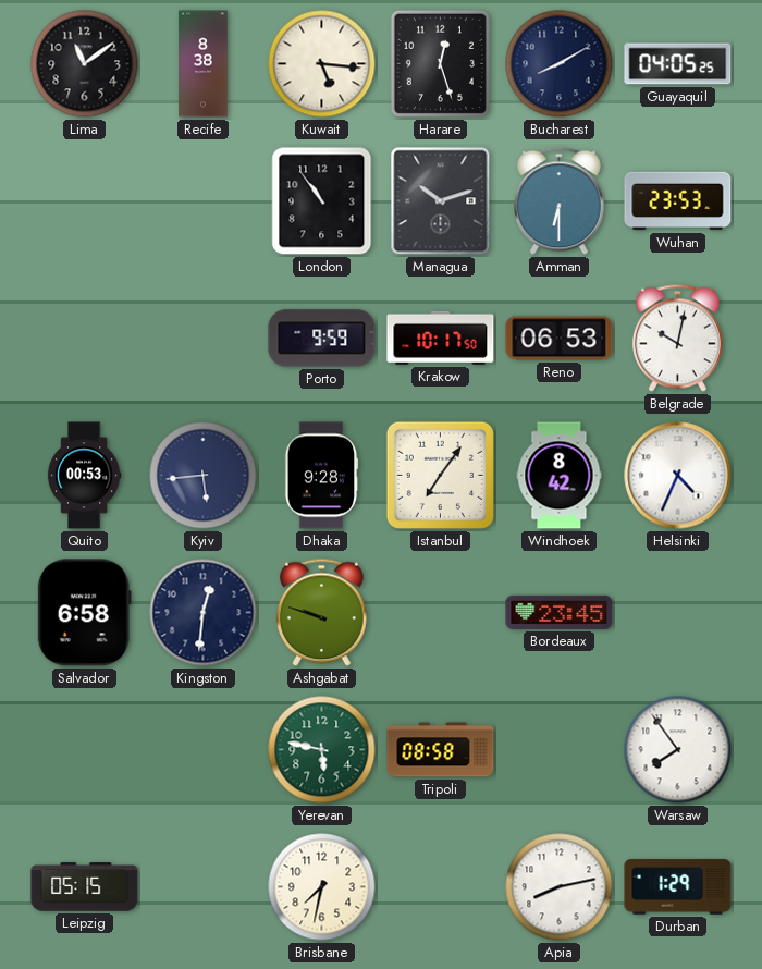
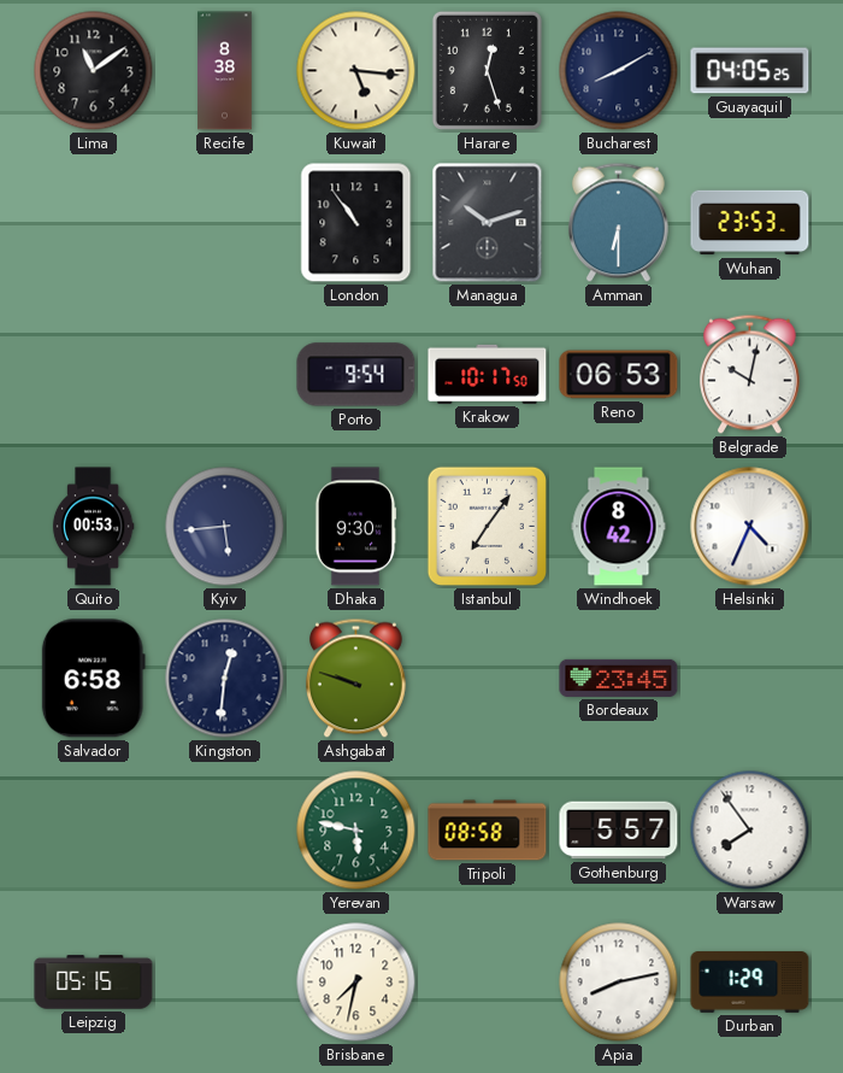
Porto: 9:59 -> 9:54 (356, 375)
Dhaka: 9:28 -> 9:30 (355, 527)
Gothenburg: none -> 5:57 (619, 831)
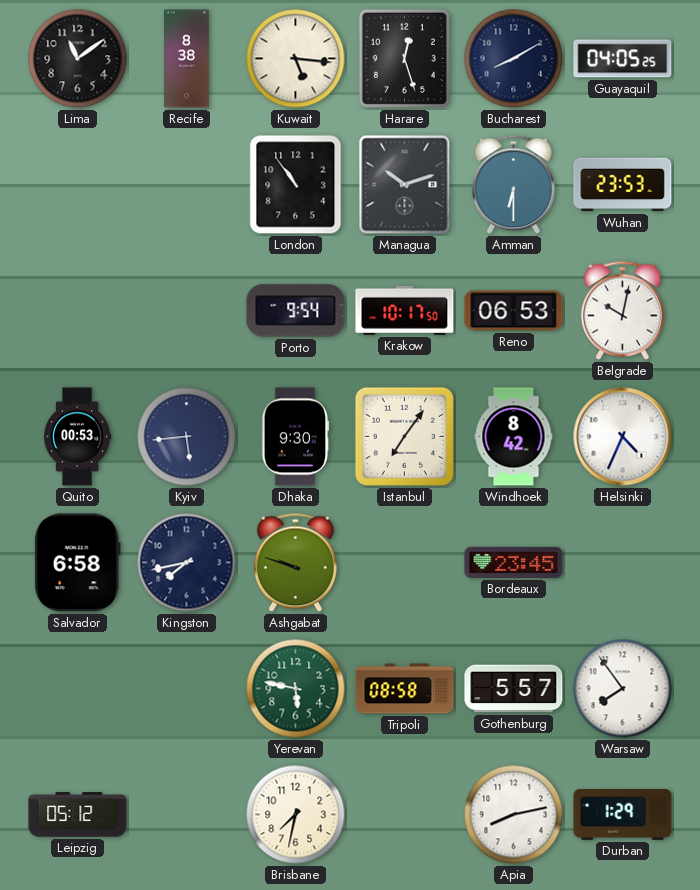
Kingston: 12:31 -> 7:43 (187, 563)
Leipzig: 05:15 -> 05:12 (78, 815)
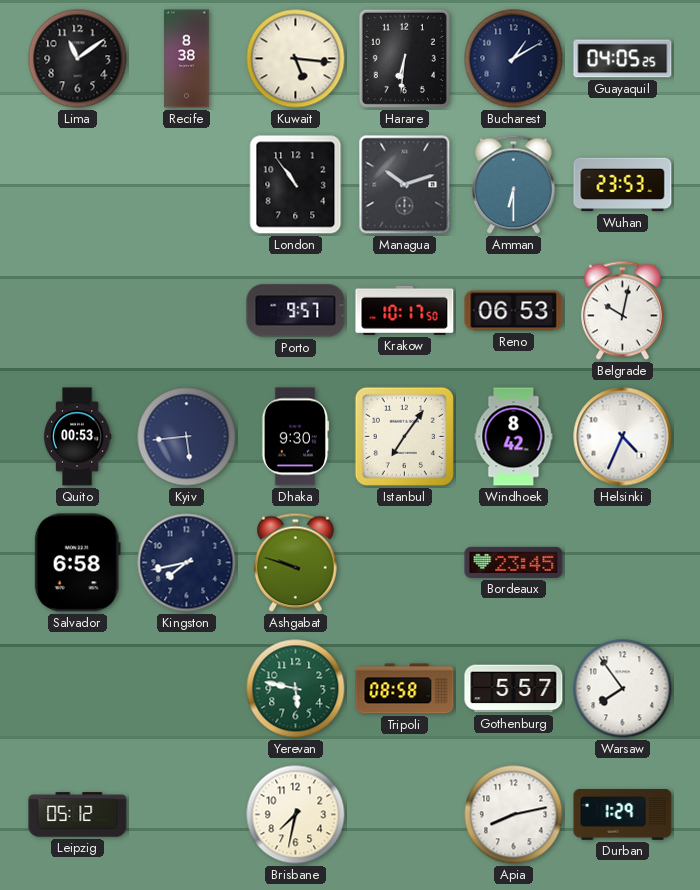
Harare: 12:27 -> 6:31 (404, 58)
Bucharest: 8:10 -> 1:10 (514, 59)
Porto: 9:54 -> 9:57 (296, 311)
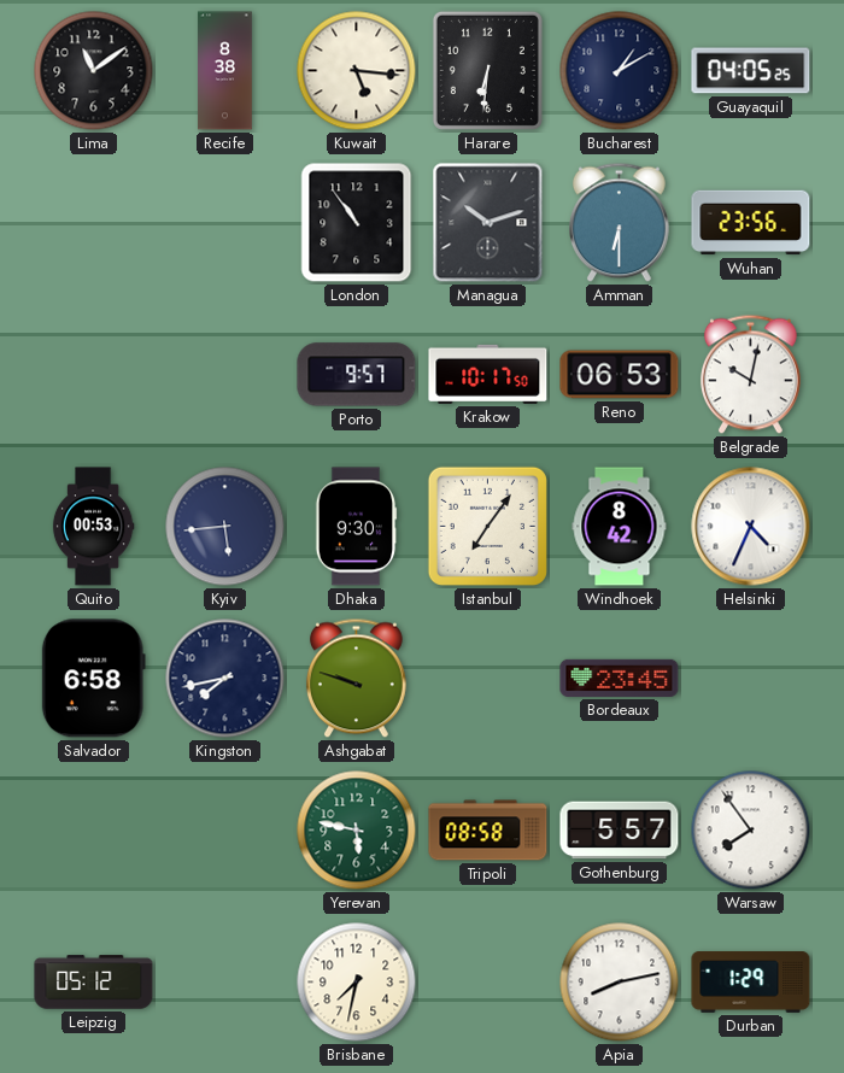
Wuhan: 23:53 -> 23:56 (751, 223)
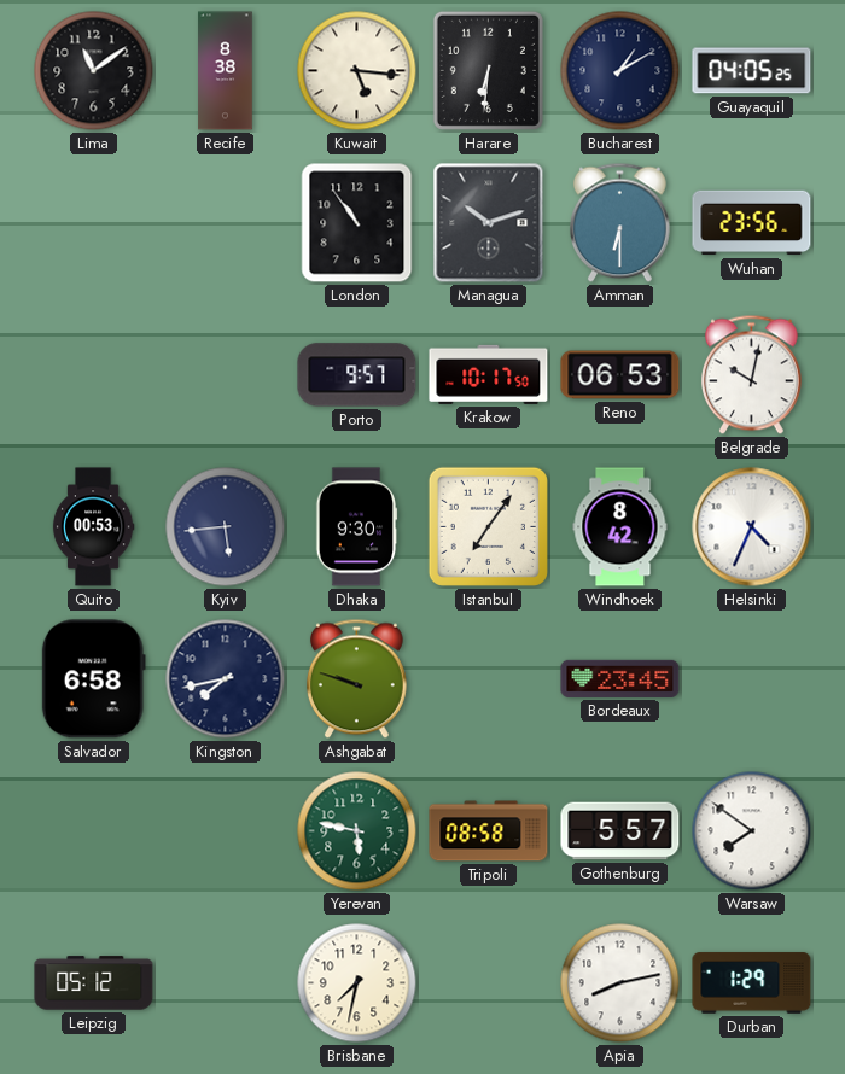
Warsaw: 7:54 -> 7:51 (752, 831)
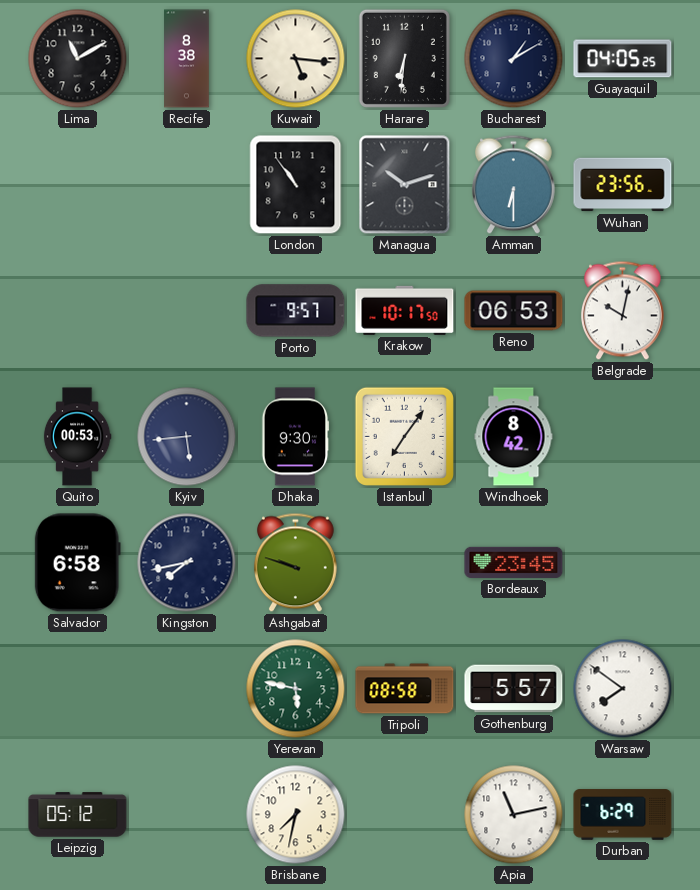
Lima: 11:09 -> 11:10 (78, 59)
Helsinki: 4:34 -> none (752, 527)
Apia: 8:13 -> 11:13 (514, 815)
Durban: 1:29 -> 6:29 (623, 815)
